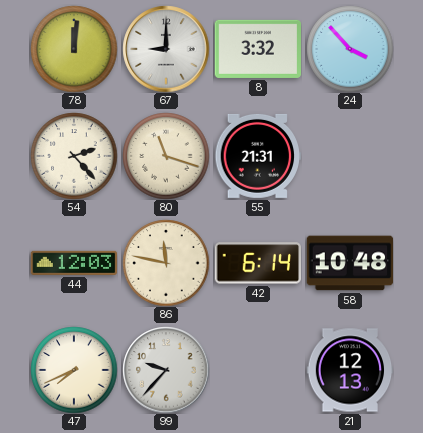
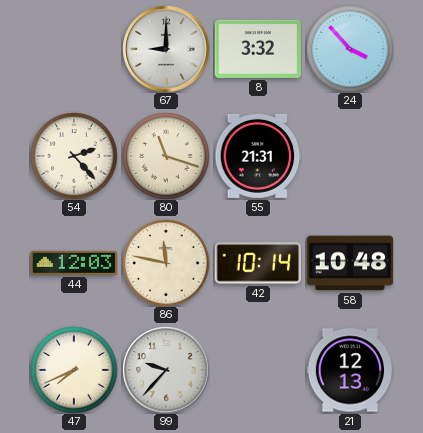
78: 12:01 -> none (74, 49)
42: 6:14 -> 10:14 (257, 263)
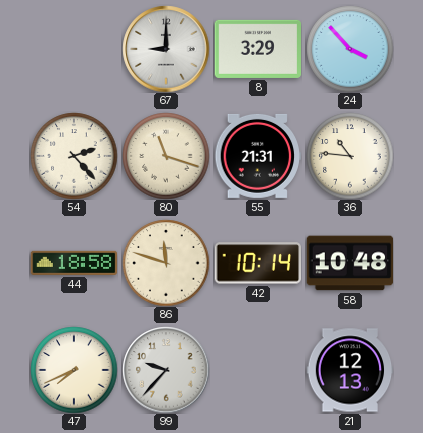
8: 3:32 -> 3:29 (258, 49)
36: none -> 10:46 (350, 156)
44: 12:03 -> 18:58 (74, 263)
86: 11:47 -> 11:48 (166, 263)
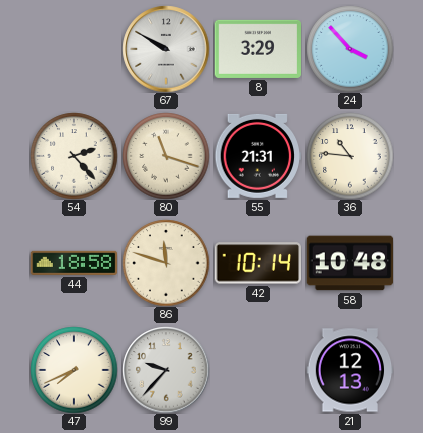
67: 9:00 -> 9:50 (166, 49)
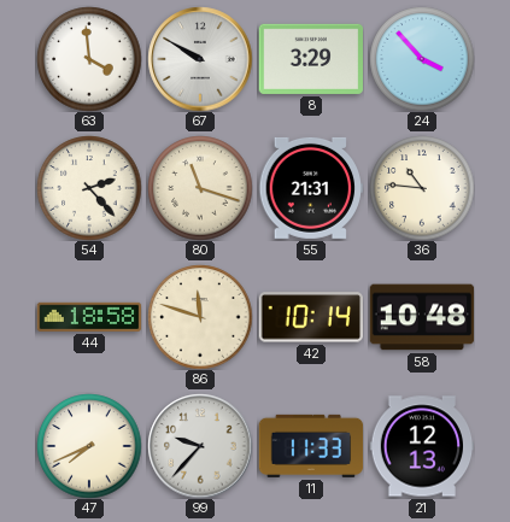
63: none -> 3:59 (89, 59)
11: none -> 11:33 (311, 446)
